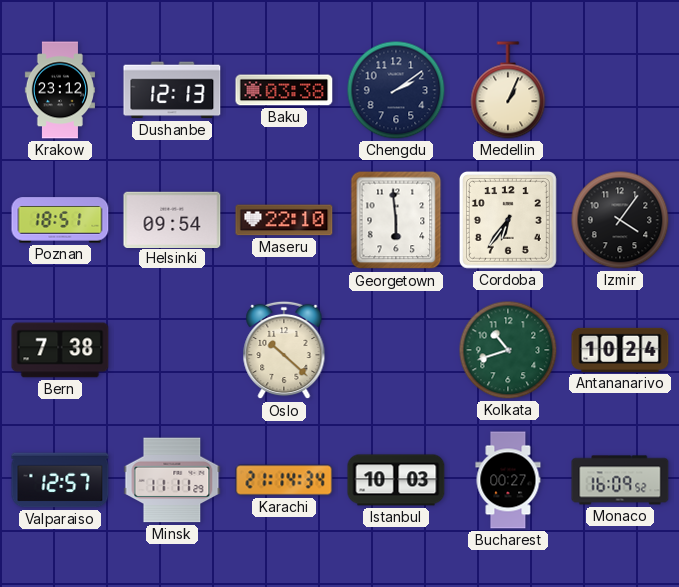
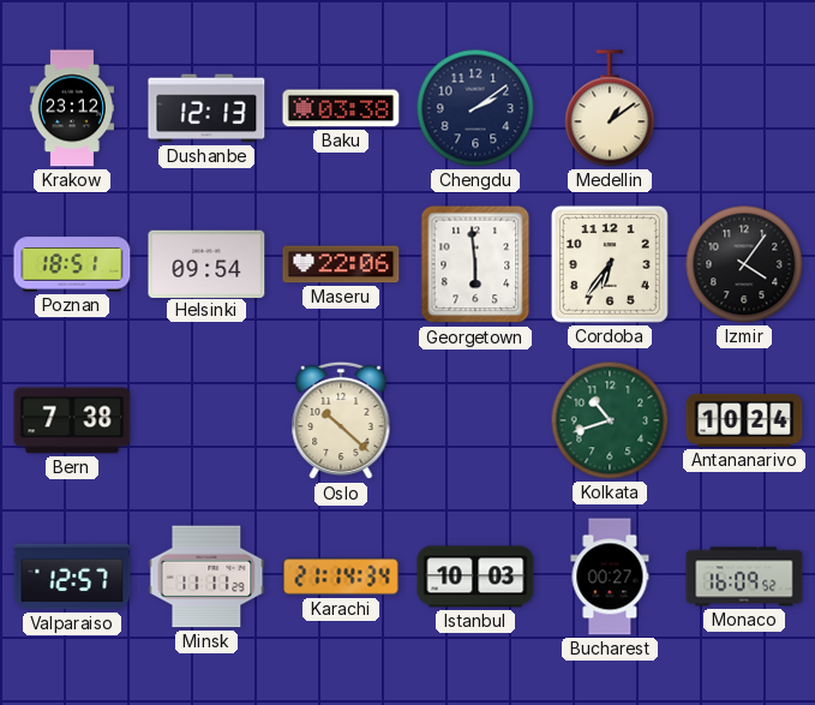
Medellin: 1:04 -> 1:09 (610, 108)
Maseru: 22:10 -> 22:06 (341, 264)
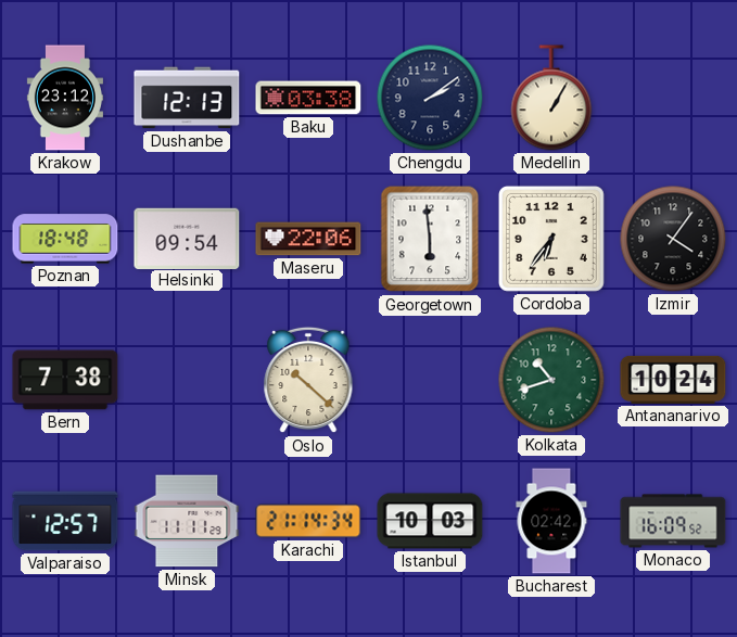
Medellin: 1:09 -> 1:05 (551, 98)
Poznan: 18:51 -> 18:48 (65, 239)
Bucharest: 00:27 -> 02:42 (551, 521)
